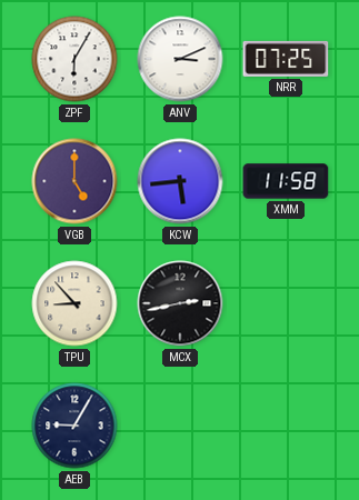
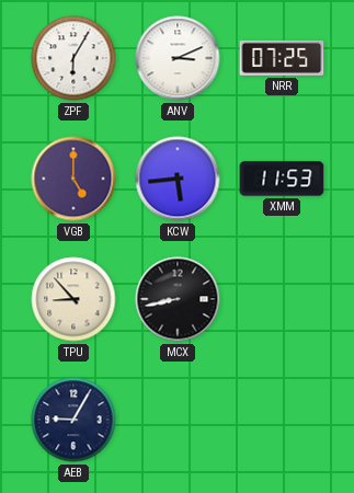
XMM: 11:58 -> 11:53 (282, 179)
MCX: 2:43 -> 8:43 (178, 299)
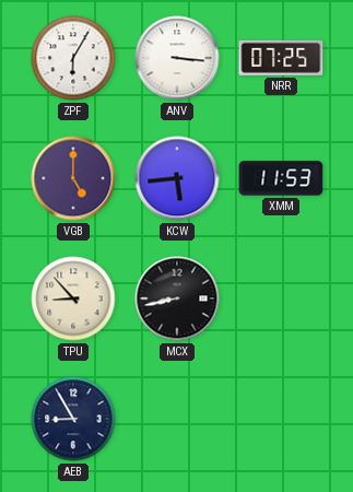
ANV: 3:11 -> 3:16 (177, 58)
AEB: 9:05 -> 8:55 (73, 419)
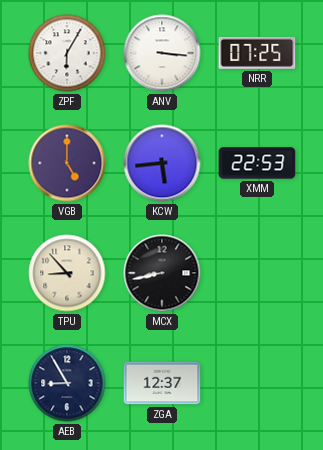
XMM: 11:53 -> 22:53 (257, 163)
ZGA: none -> 12:37 (162, 383)
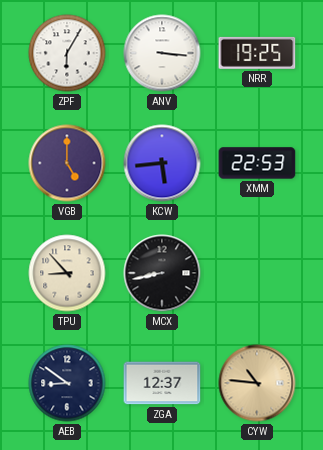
NRR: 07:25 -> 19:25 (257, 53)
AEB: 8:55 -> 8:51 (67, 383)
CYW: none -> 10:46 (257, 383)
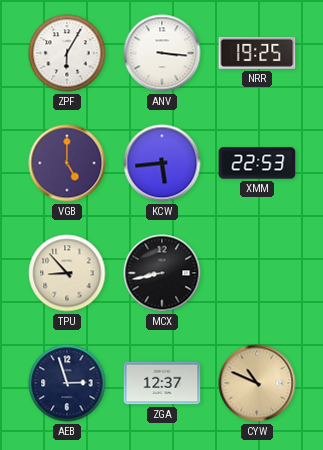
AEB: 8:51 -> 2:57 (67, 383)
CYW: 10:46 -> 10:49 (257, 383)
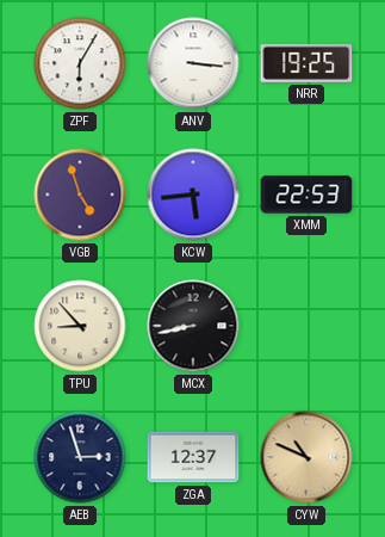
VGB: 5:00 -> 4:57 (80, 195)
